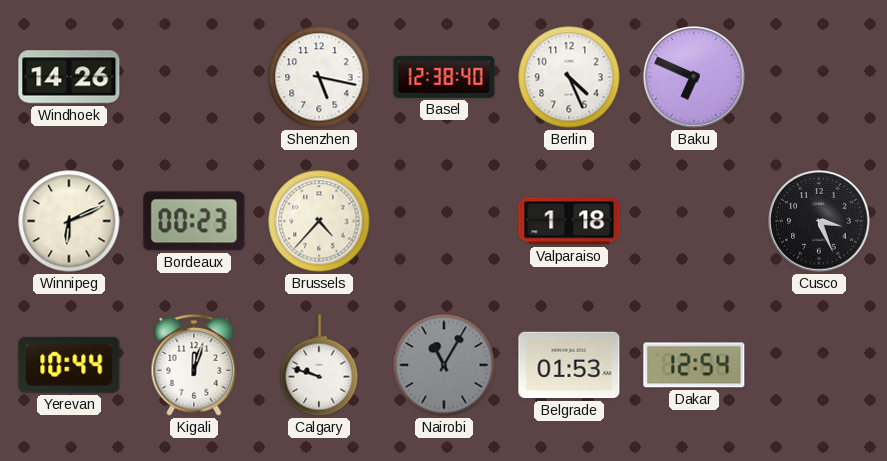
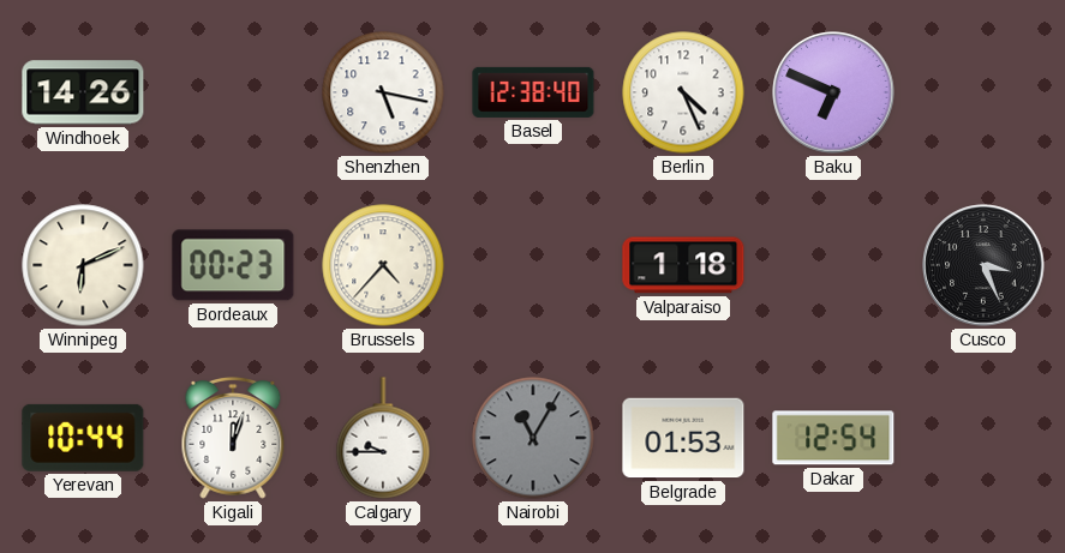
Calgary: 9:48 -> 9:45 (383, 438)
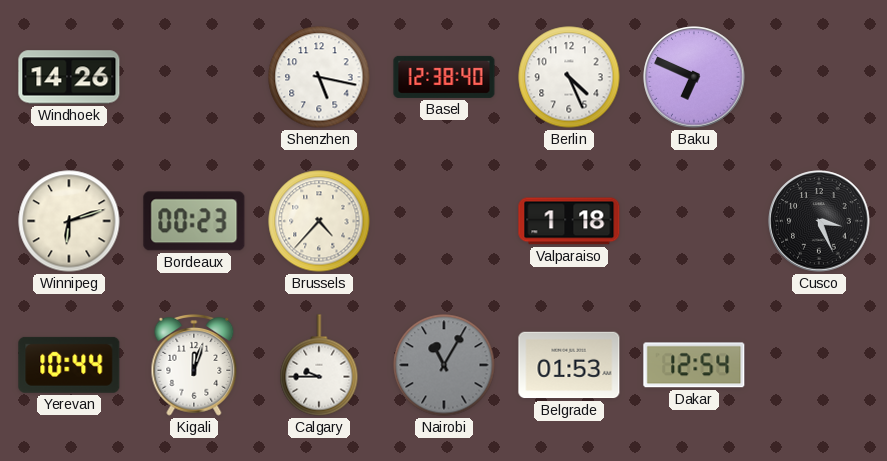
Winnipeg: 6:11 -> 6:12 (69, 221)
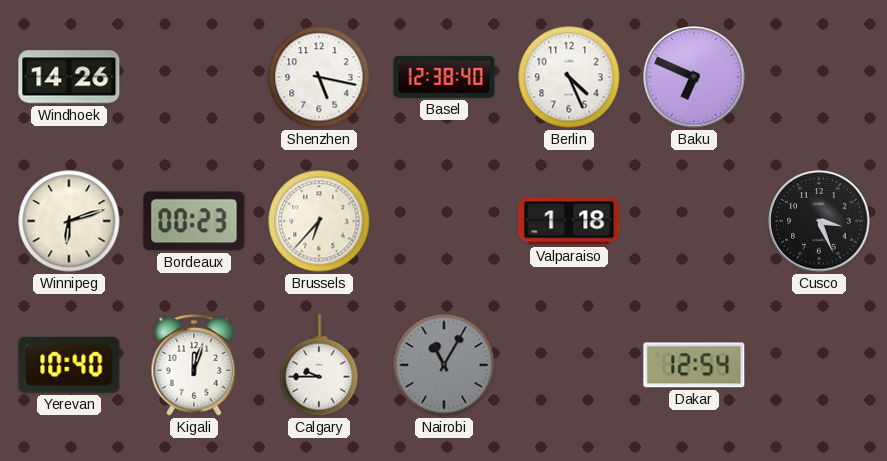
Brussels: 4:37 -> 6:37 (319, 221)
Yerevan: 10:44 -> 10:40 (69, 365)
Belgrade: 01:53 -> none (569, 365)
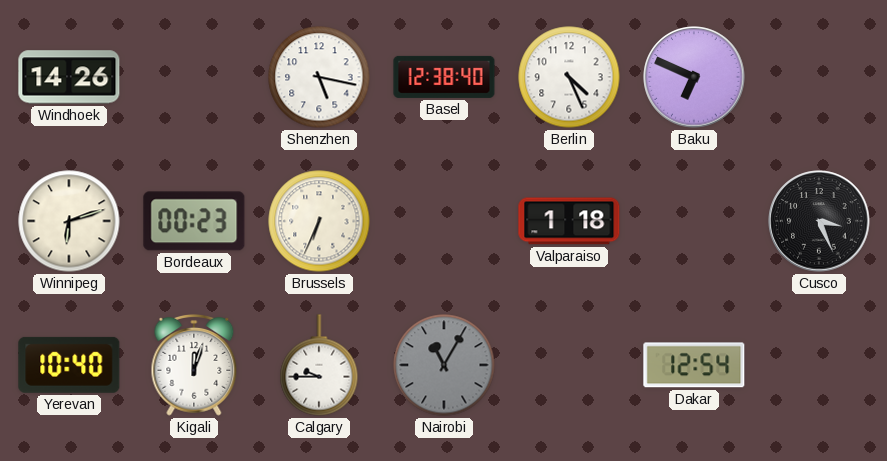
Brussels: 6:37 -> 6:34 (319, 221)
